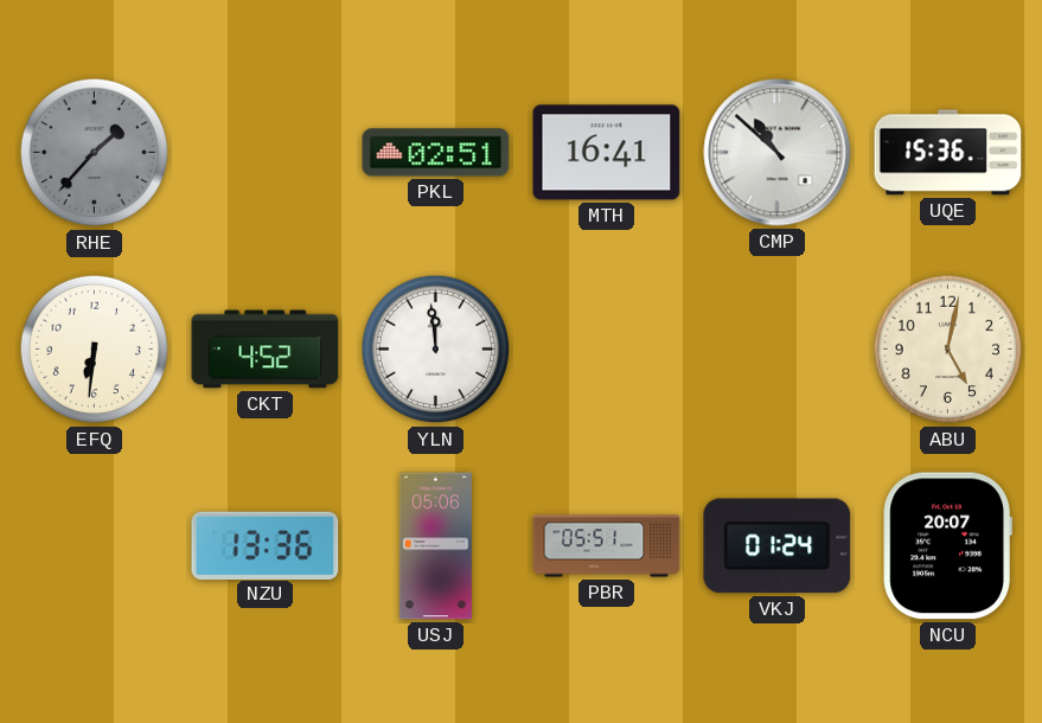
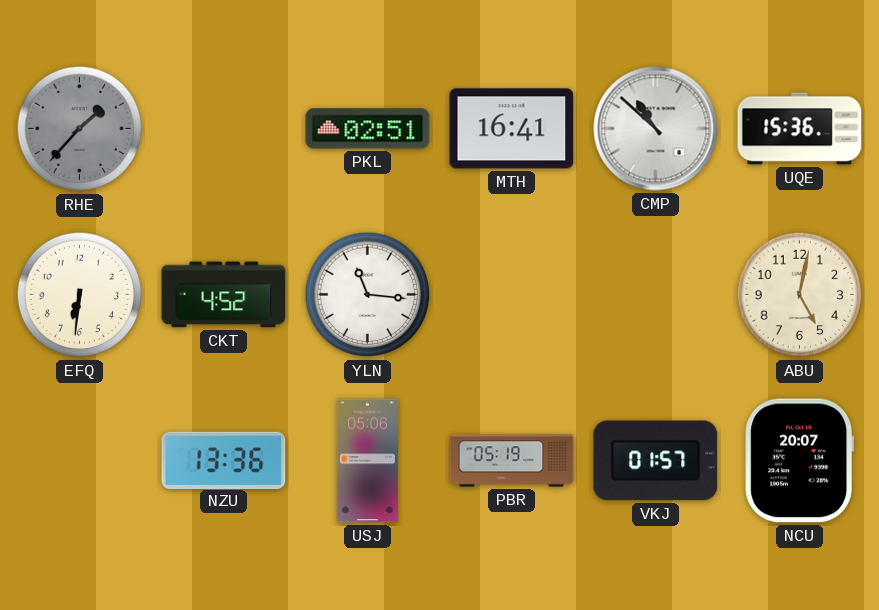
YLN: 11:59 -> 11:16 (368, 295)
PBR: 05:51 -> 05:19 (512, 461)
VKJ: 01:24 -> 01:57 (656, 461)
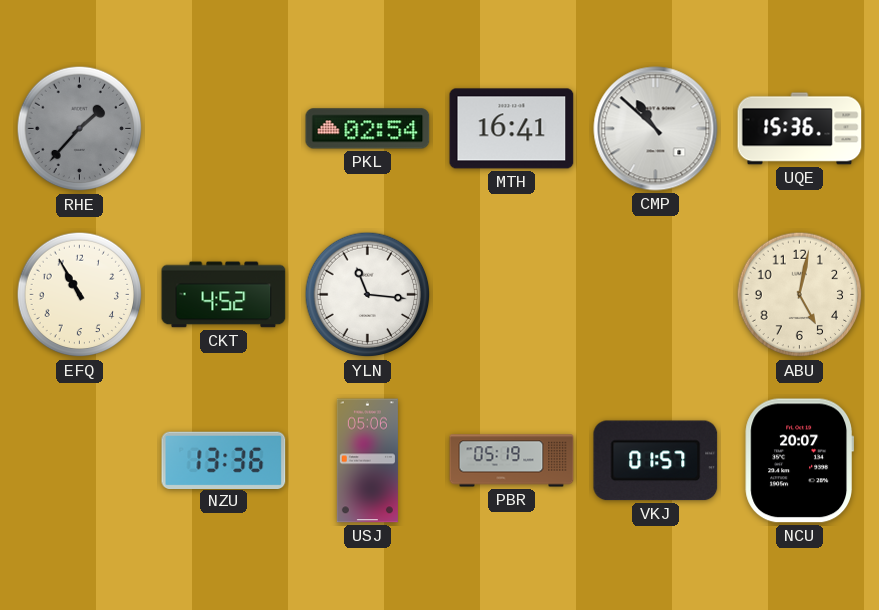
PKL: 02:51 -> 02:54 (368, 129)
EFQ: 6:31 -> 10:55 (80, 295)
